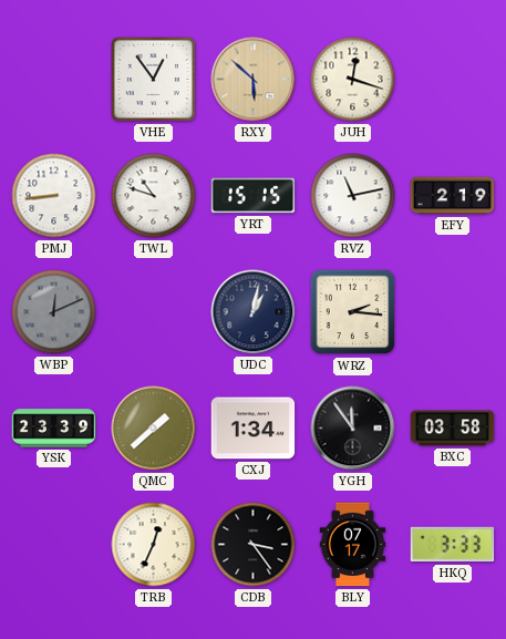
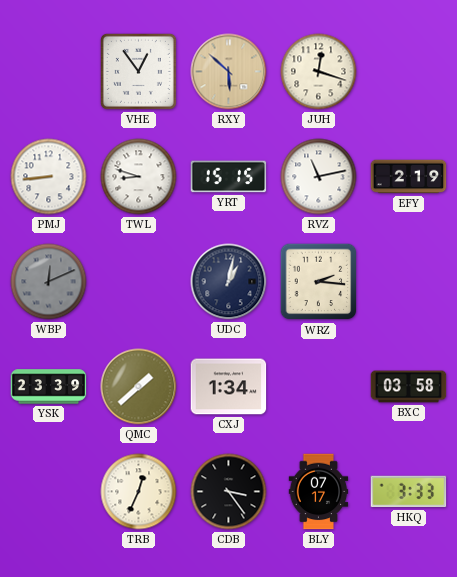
TWL: 10:48 -> 8:48 (139, 177)
YGH: 11:54 -> none (353, 429)
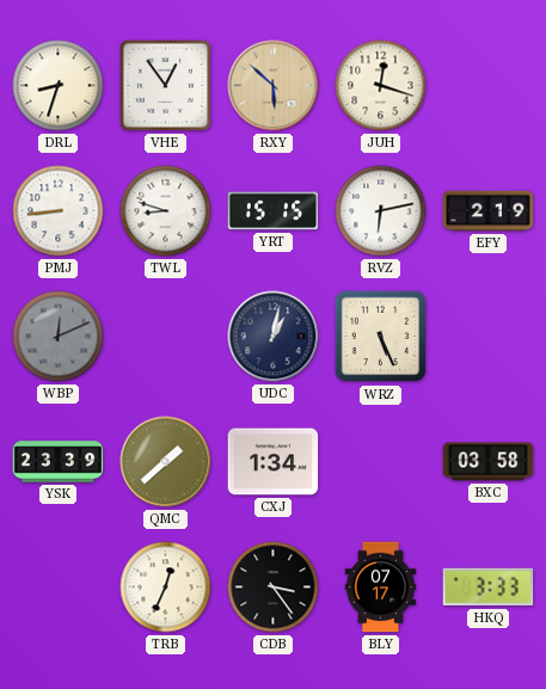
DRL: none -> 8:33 (59, 86)
RVZ: 11:13 -> 6:13 (381, 211)
WRZ: 2:16 -> 5:26 (381, 337)
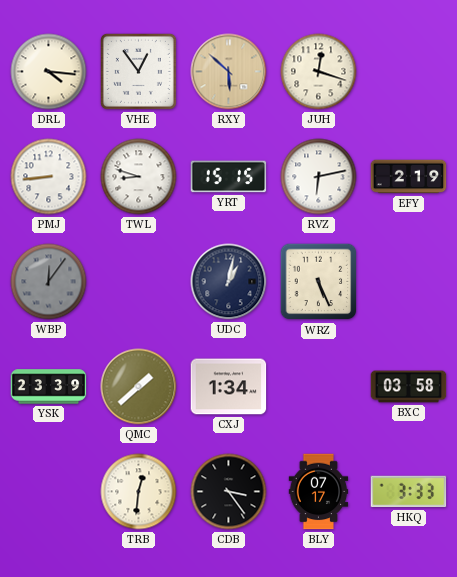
DRL: 8:33 -> 4:16 (49, 72)
WBP: 12:11 -> 12:06 (49, 282)
TRB: 12:34 -> 12:31 (139, 492)
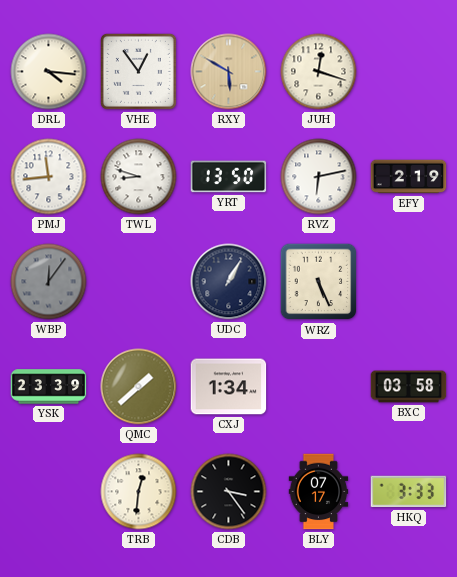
RXY: 5:52 -> 5:50 (229, 72)
PMJ: 8:44 -> 11:44 (49, 177)
YRT: 15:15 -> 13:50 (229, 177)
UDC: 1:02 -> 1:05 (229, 282)
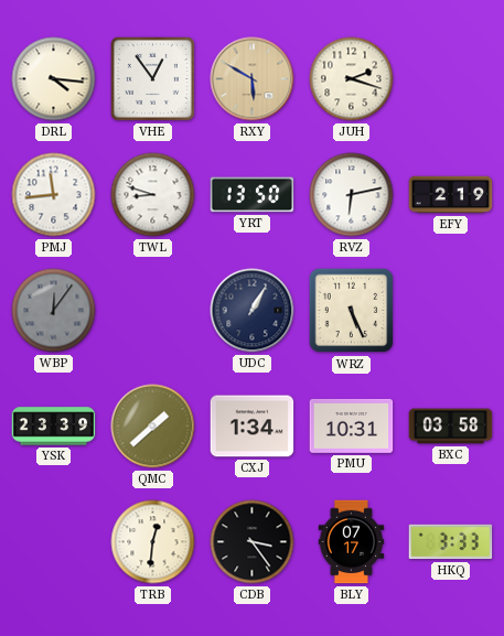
JUH: 12:18 -> 2:18 (352, 79)
PMU: none -> 10:31 (352, 425)
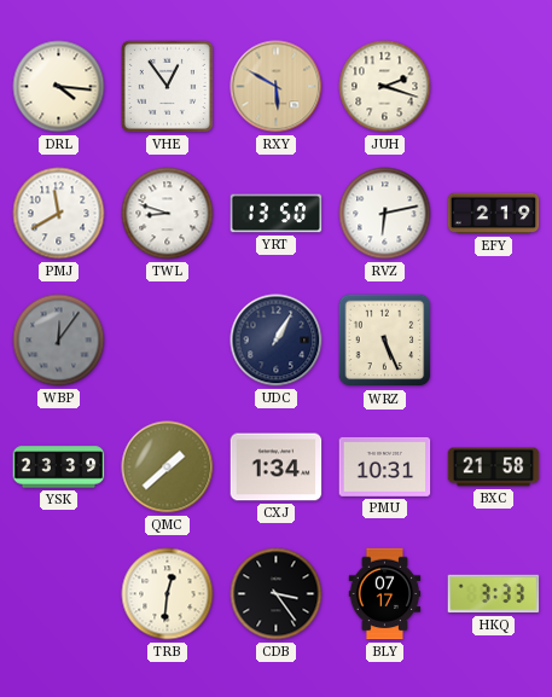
PMJ: 11:44 -> 11:40 (59, 214)
BXC: 03:58 -> 21:58 (494, 467)
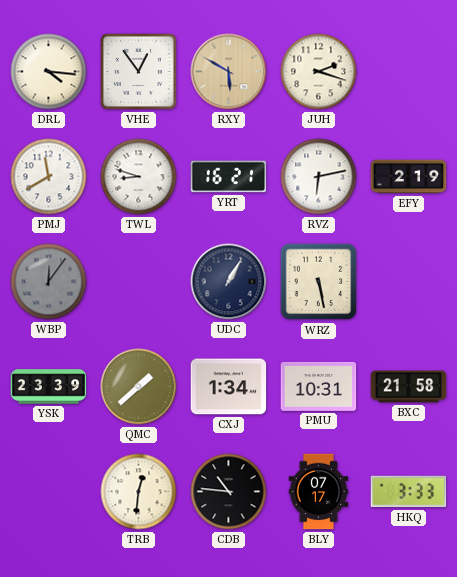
YRT: 13:50 -> 16:21 (229, 177)
WRZ: 5:26 -> 5:28 (319, 282)
CDB: 3:24 -> 10:46 (229, 492)
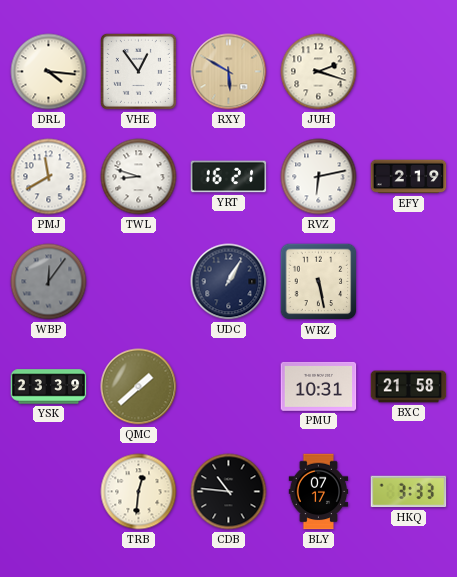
CXJ: 1:34 -> none (229, 387)
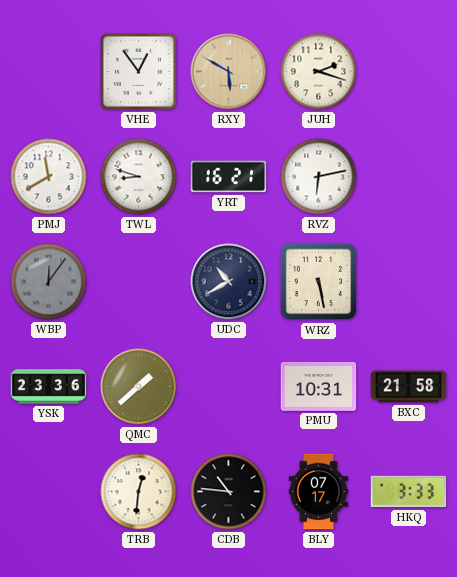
DRL: 4:16 -> none (49, 72)
EFY: 2:19 -> none (409, 177)
UDC: 1:05 -> 10:40 (229, 282)
YSK: 23:39 -> 23:36 (49, 387)
